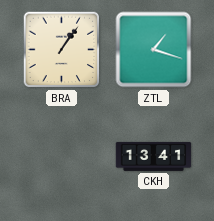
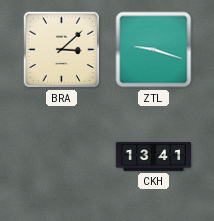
BRA: 1:06 -> 3:08 (62, 50)
ZTL: 1:18 -> 9:18 (154, 50)
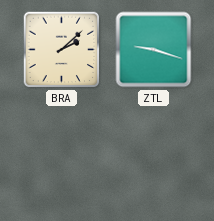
BRA: 3:08 -> 2:08 (62, 50)
CKH: 13:41 -> none (154, 156)
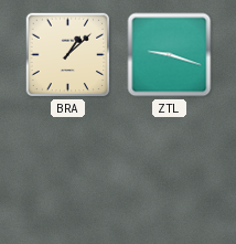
BRA: 2:08 -> 1:08 (68, 55)
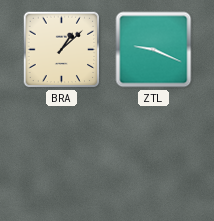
ZTL: 9:18 -> 9:19 (154, 50)
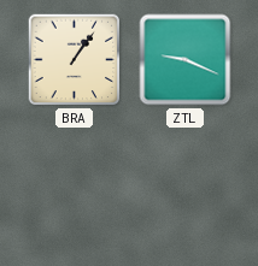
BRA: 1:08 -> 1:06 (75, 60)
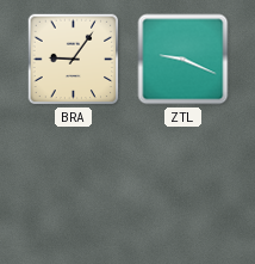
BRA: 1:06 -> 9:06 (74, 60)
